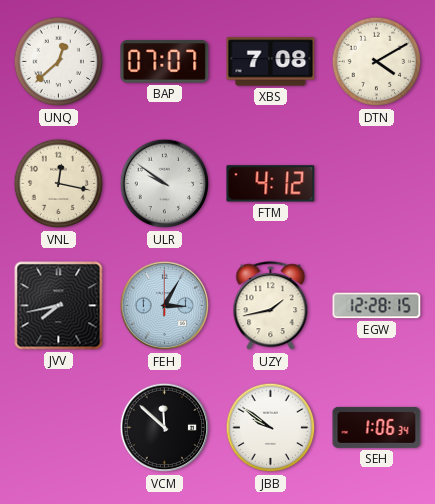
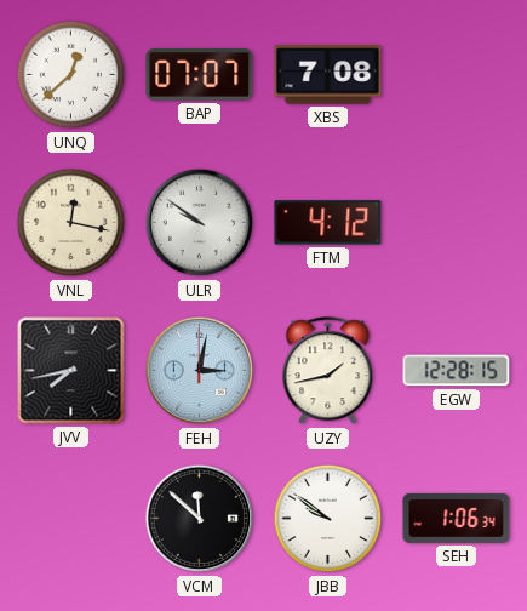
DTN: 4:10 -> none (377, 62)
FEH: 3:05 -> 3:02 (200, 371)
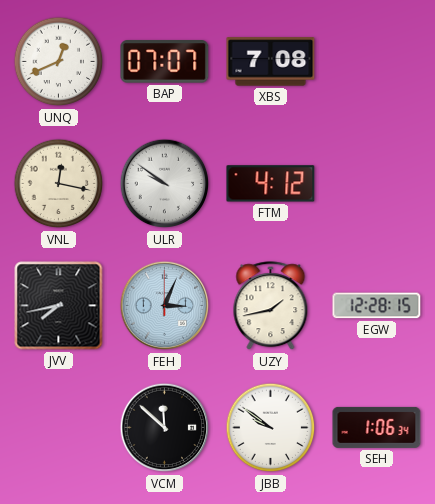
UNQ: 12:38 -> 12:41 (59, 62)
FEH: 3:02 -> 3:04 (165, 306)
